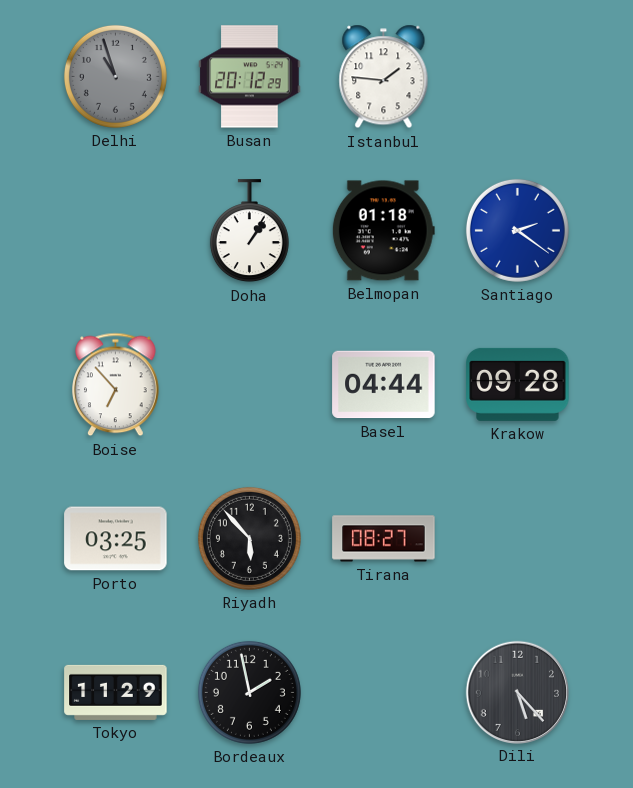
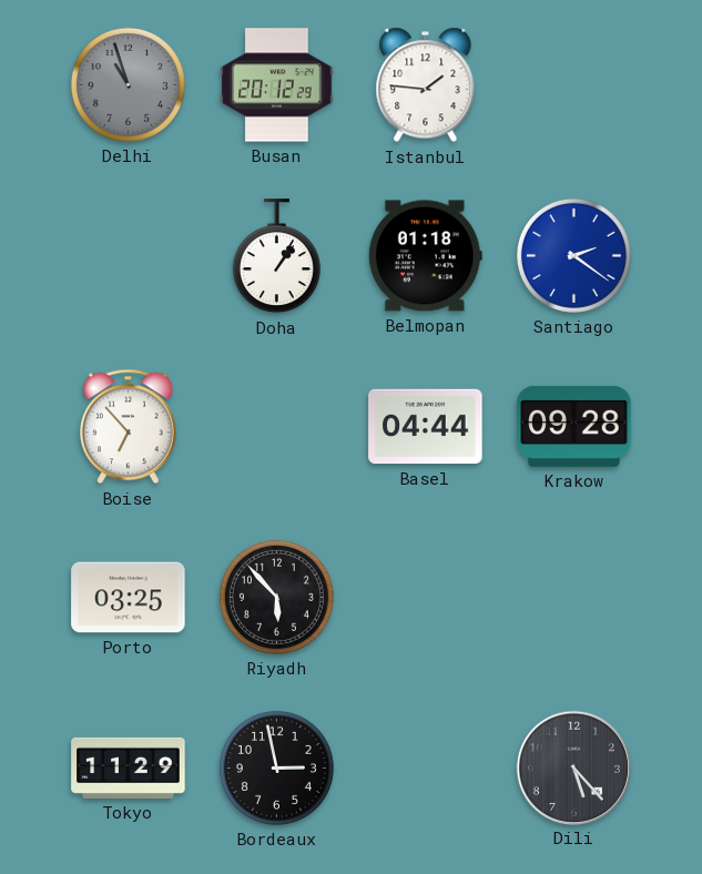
Tirana: 08:27 -> none (384, 539)
Bordeaux: 1:58 -> 2:58 (276, 768)
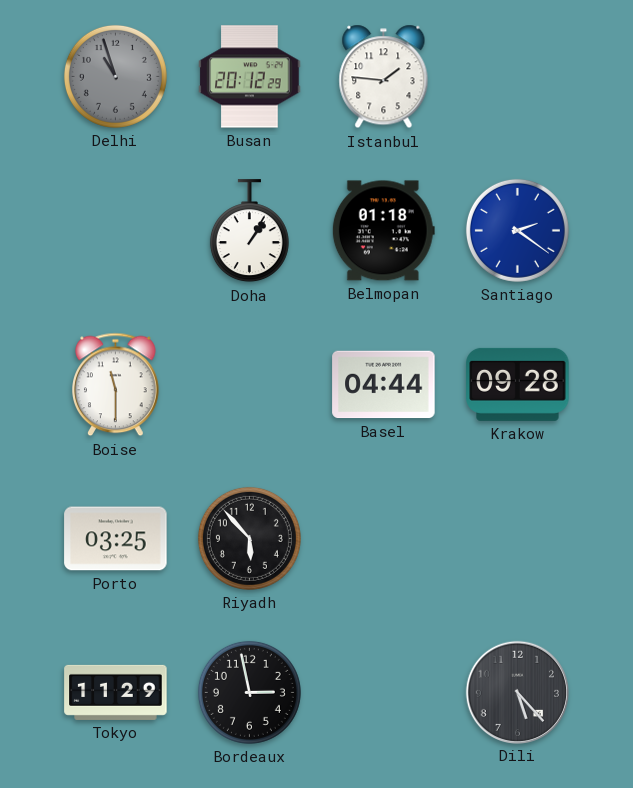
Boise: 6:53 -> 11:30 (116, 385)
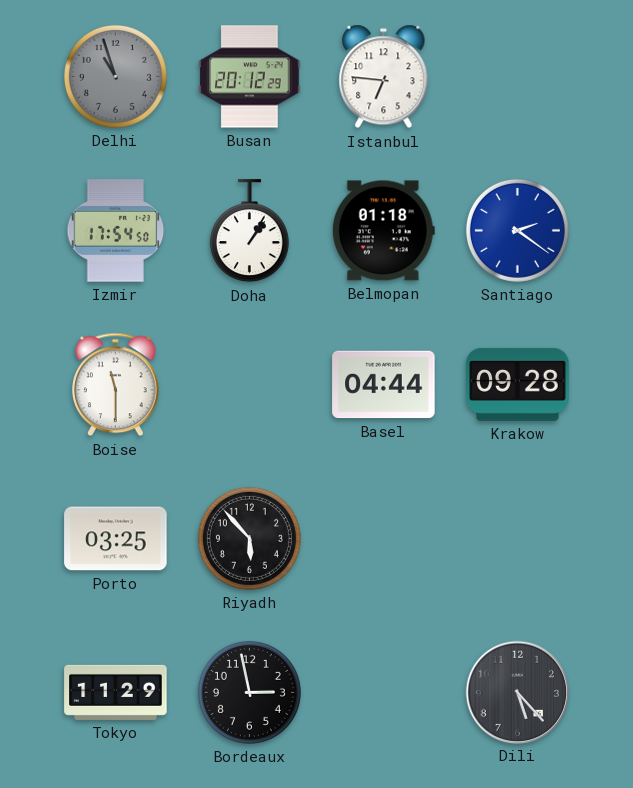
Istanbul: 1:46 -> 6:46 (384, 77)
Izmir: none -> 17:54 (116, 231)
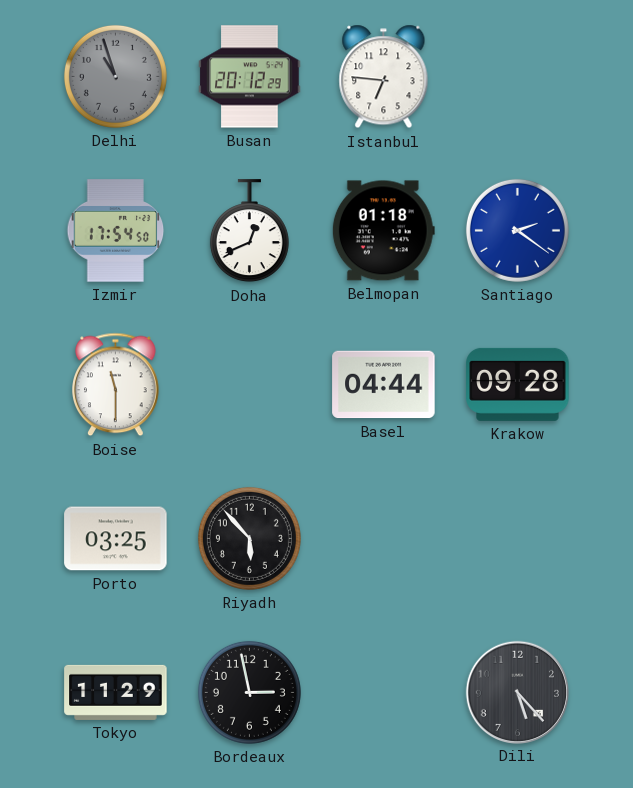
Doha: 1:06 -> 12:41 (249, 231)
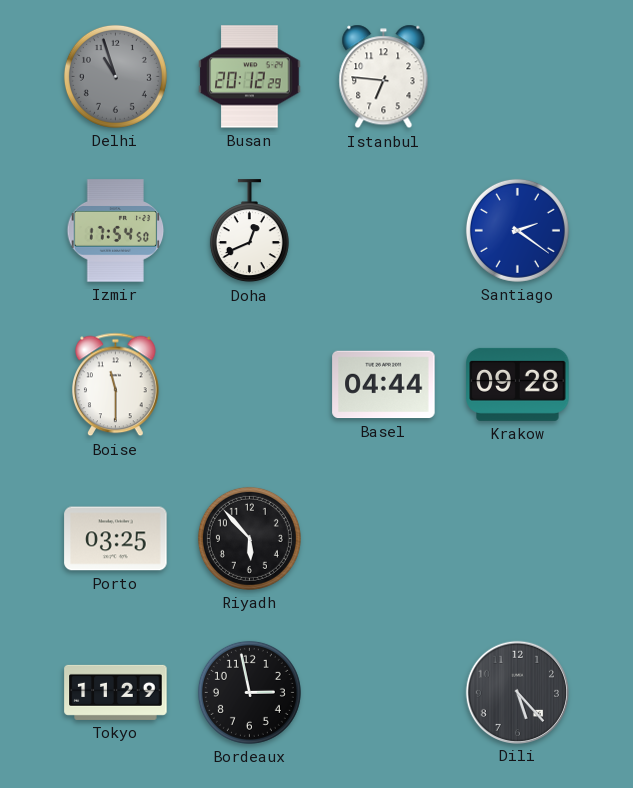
Belmopan: 01:18 -> none (383, 231)
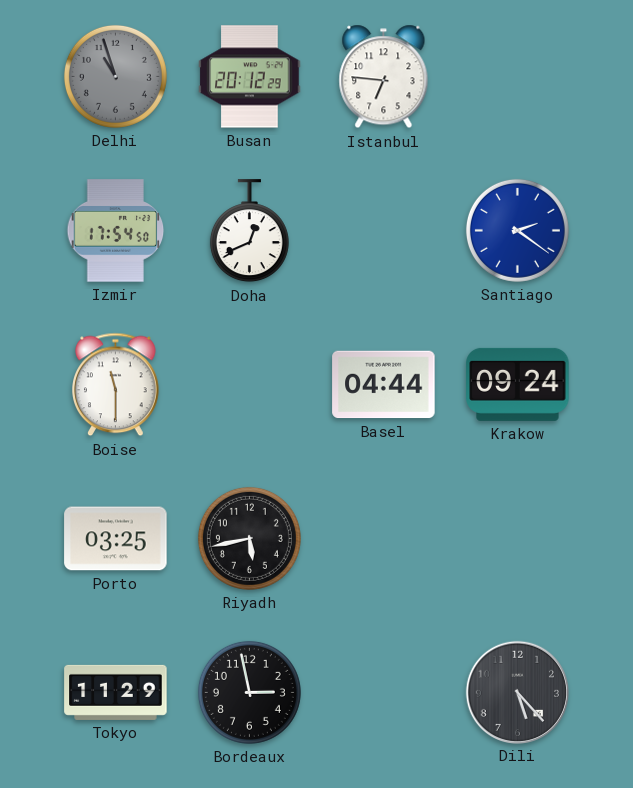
Krakow: 09:28 -> 09:24 (518, 384)
Riyadh: 5:53 -> 5:43 (249, 538)
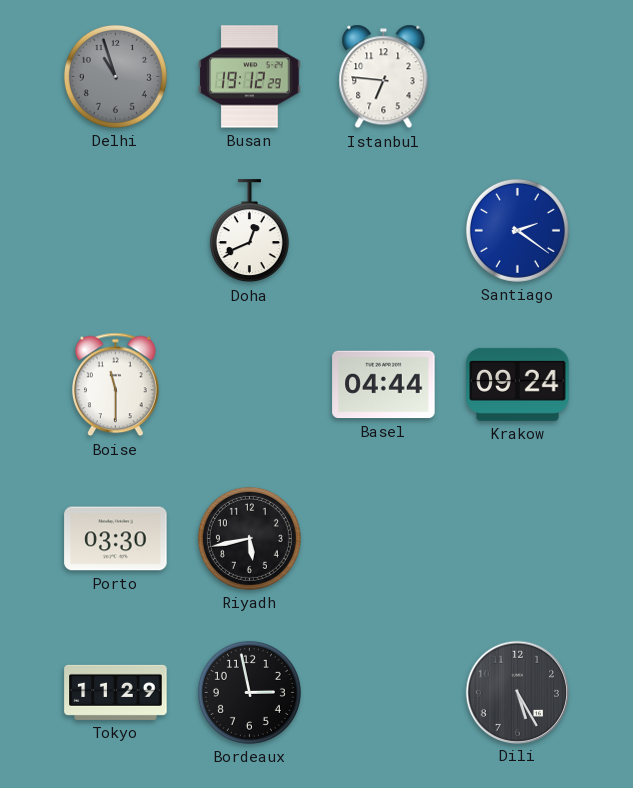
Busan: 20:12 -> 19:12 (250, 77)
Izmir: 17:54 -> none (116, 231)
Porto: 03:25 -> 03:30 (116, 539)
Dili: 5:23 -> 5:25 (517, 692)
